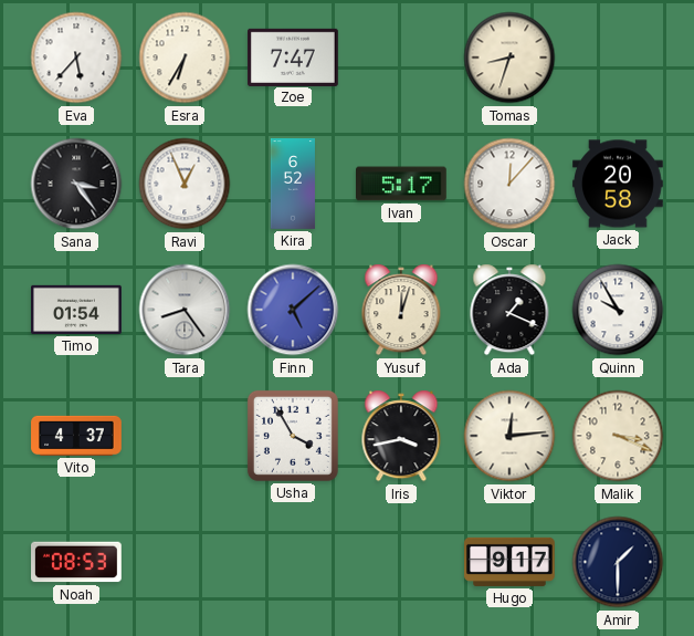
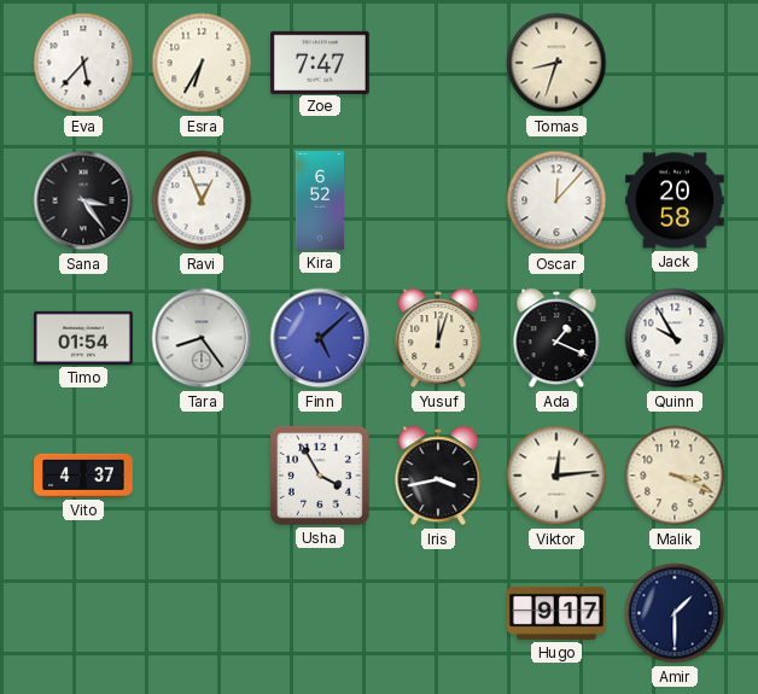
Ivan: 5:17 -> none (402, 184)
Noah: 08:53 -> none (77, 562)
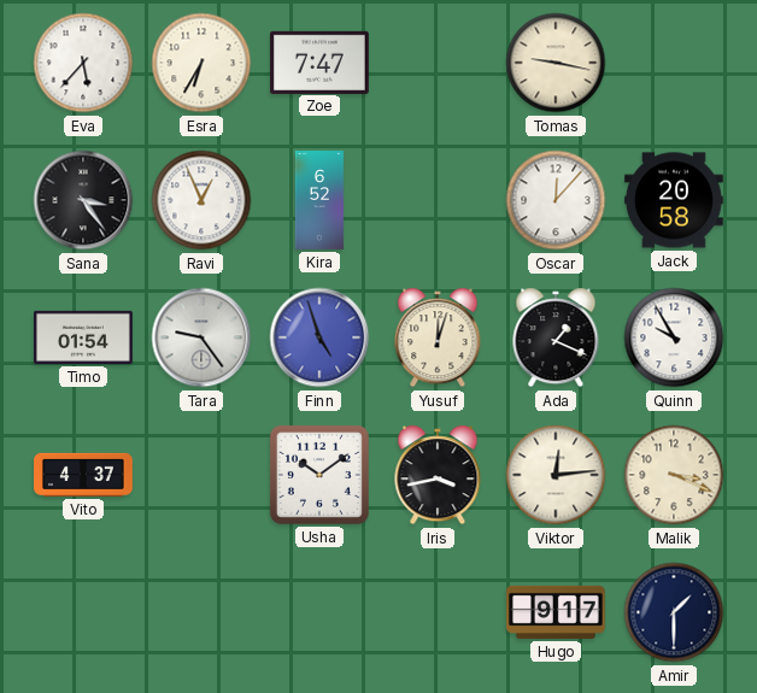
Tomas: 8:33 -> 9:17 (556, 63)
Tara: 8:24 -> 9:24 (201, 337)
Finn: 5:08 -> 4:57 (319, 337)
Usha: 3:55 -> 10:09 (319, 475)
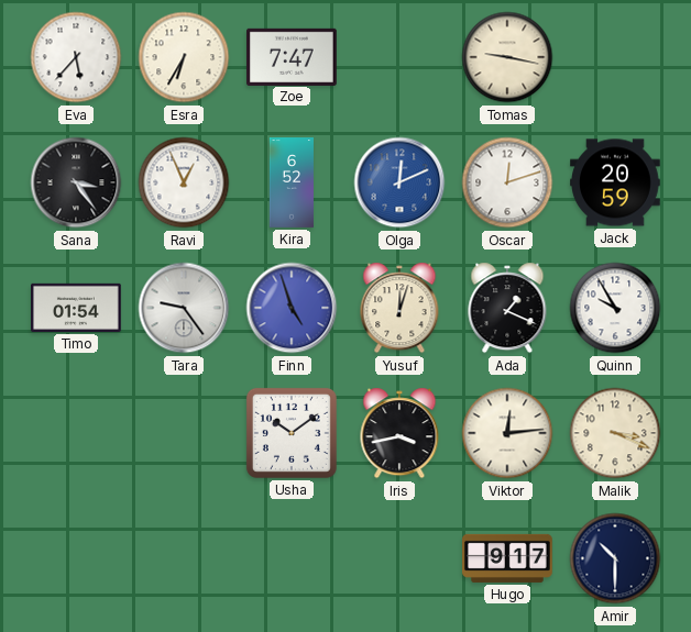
Olga: none -> 12:11 (399, 182)
Oscar: 12:07 -> 12:12 (507, 182)
Jack: 20:58 -> 20:59 (615, 182)
Vito: 4:37 -> none (83, 475)
Amir: 1:30 -> 10:30 (615, 558)
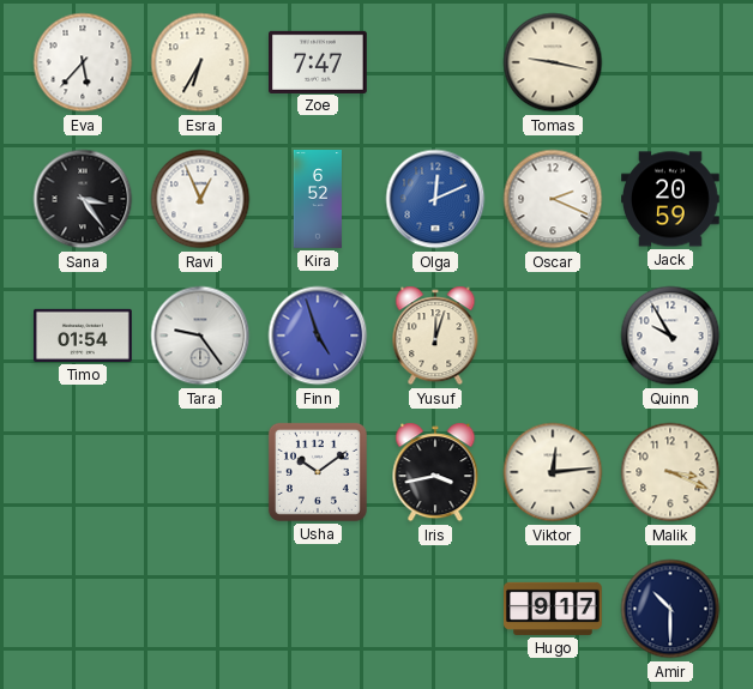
Oscar: 12:12 -> 2:19 (553, 199)
Ada: 1:19 -> none (507, 308)
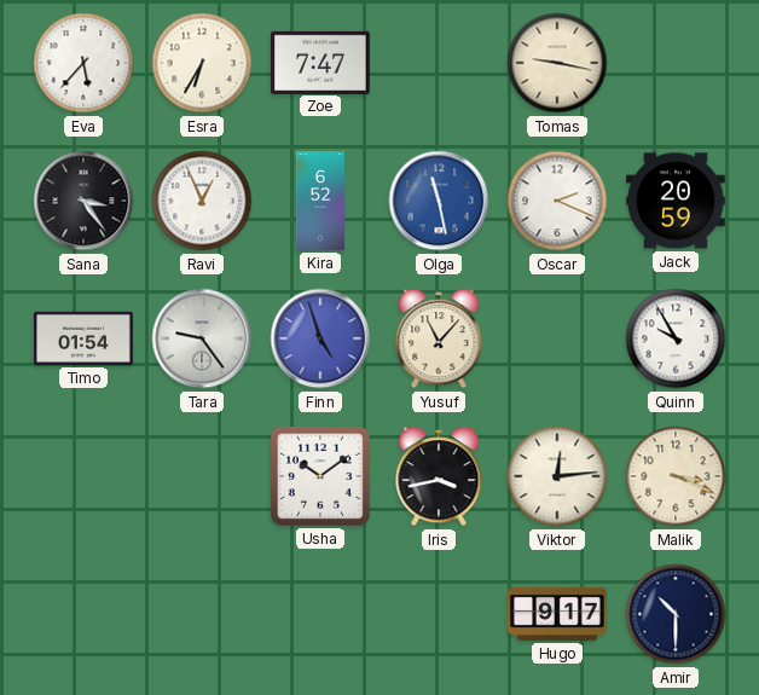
Olga: 12:11 -> 11:28 (439, 201)
Yusuf: 12:03 -> 11:07 (439, 338)
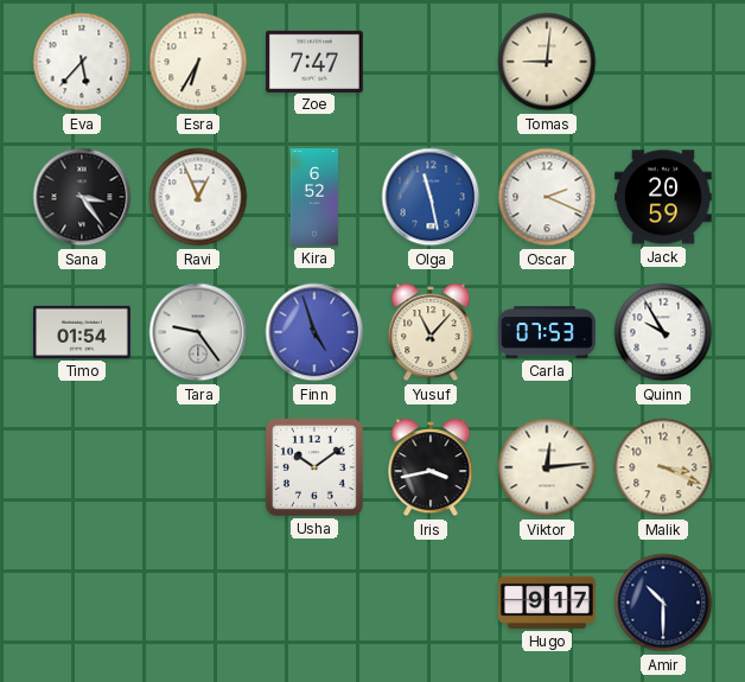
Tomas: 9:17 -> 9:01 (547, 62)
Carla: none -> 07:53 (547, 332)
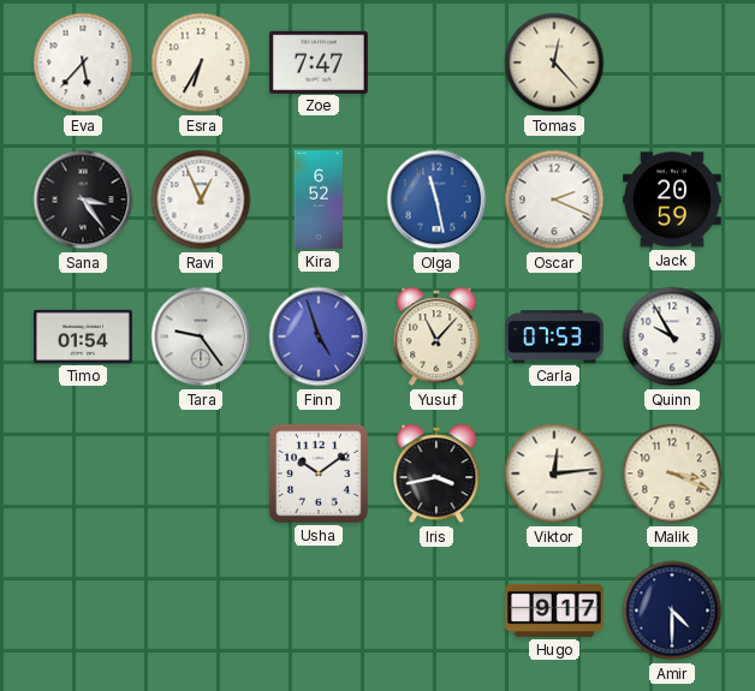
Tomas: 9:01 -> 12:23 (554, 62)
Amir: 10:30 -> 4:30 (672, 610)
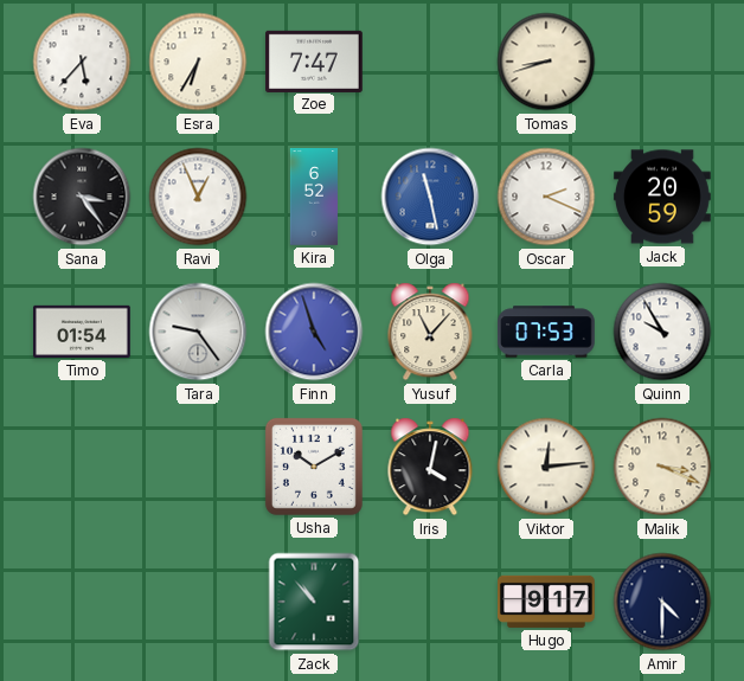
Tomas: 12:23 -> 8:42 (546, 62)
Usha: 10:09 -> 10:10 (314, 467)
Iris: 3:43 -> 4:02 (430, 467)
Zack: none -> 10:53 (314, 602)
